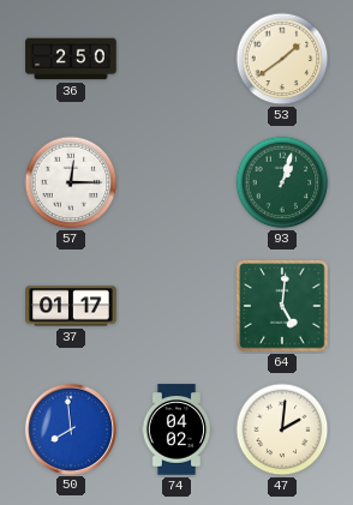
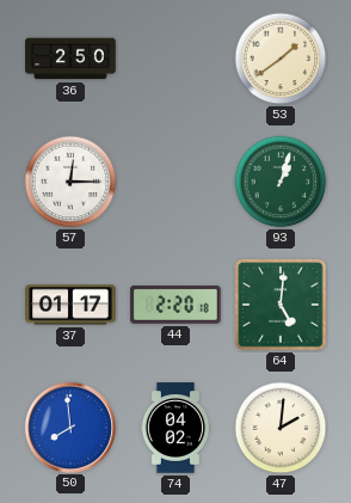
44: none -> 2:20 (177, 305)
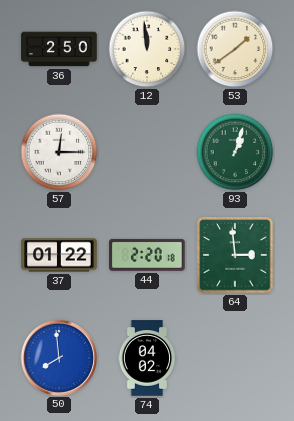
12: none -> 11:59 (147, 49)
37: 01:17 -> 01:22 (59, 255)
64: 5:01 -> 2:59 (235, 255)
47: 2:01 -> none (281, 428)
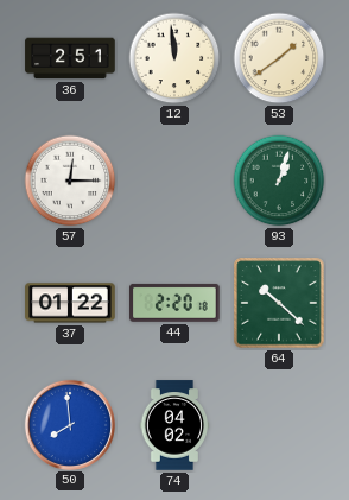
36: 2:50 -> 2:51 (70, 58)
64: 2:59 -> 10:22 (279, 303)
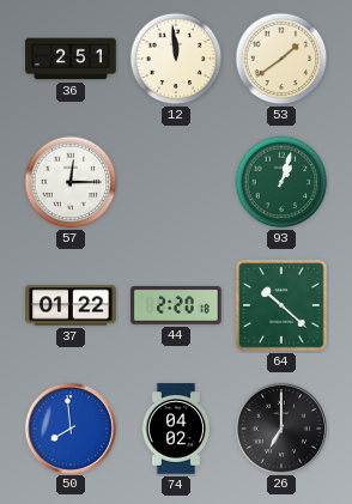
26: none -> 7:00 (280, 427)
